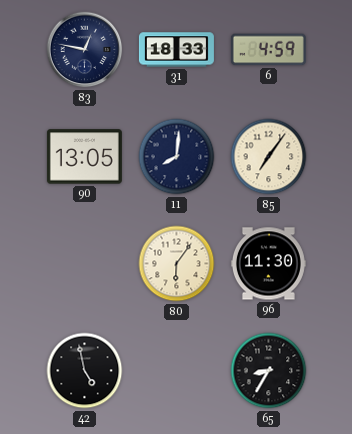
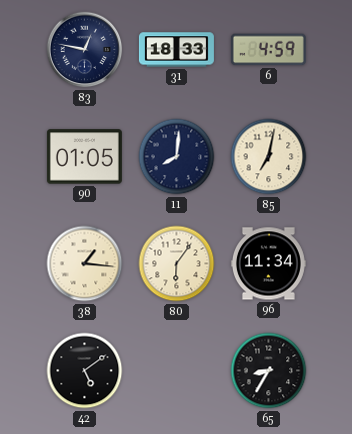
90: 13:05 -> 01:05 (84, 157)
85: 7:06 -> 7:02 (269, 157)
38: none -> 1:16 (85, 264)
96: 11:30 -> 11:34 (268, 264)
42: 4:58 -> 5:09 (85, 371)
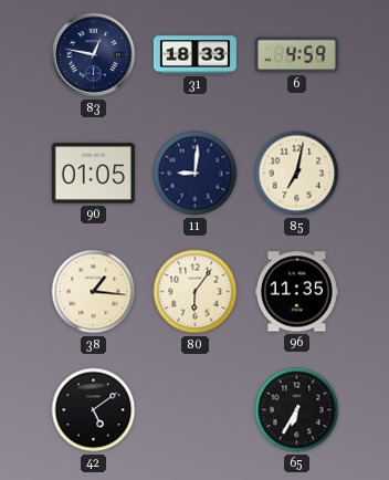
11: 8:01 -> 9:01 (196, 174)
96: 11:34 -> 11:35 (296, 292)
65: 8:35 -> 6:35 (297, 410)
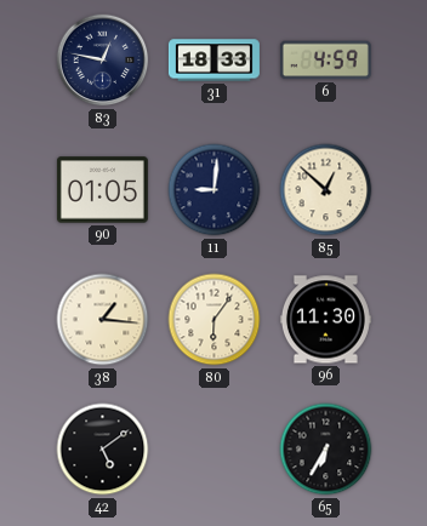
85: 7:02 -> 12:52 (326, 190)
96: 11:35 -> 11:30 (325, 320)
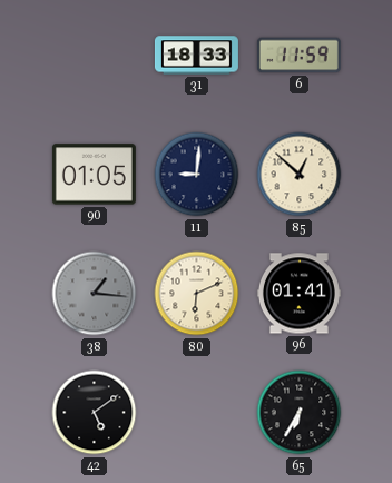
83: 12:47 -> none (103, 61)
6: 4:59 -> 11:59 (298, 56)
38 dial: cream -> grey (95, 294)
80: 6:06 -> 6:11 (197, 294)
96: 11:30 -> 01:41 (298, 294)
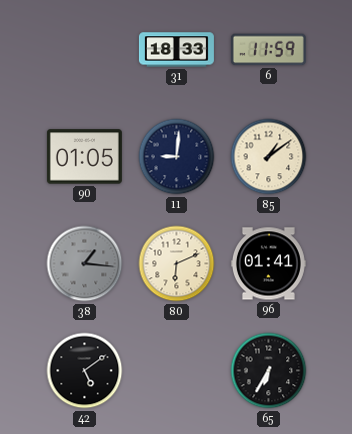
85: 12:52 -> 1:09 (269, 157)
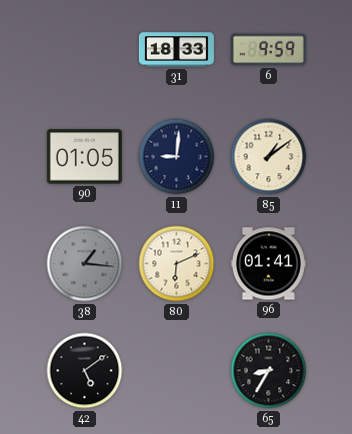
6: 11:59 -> 9:59 (268, 50)
65: 6:35 -> 8:35 (269, 371)
